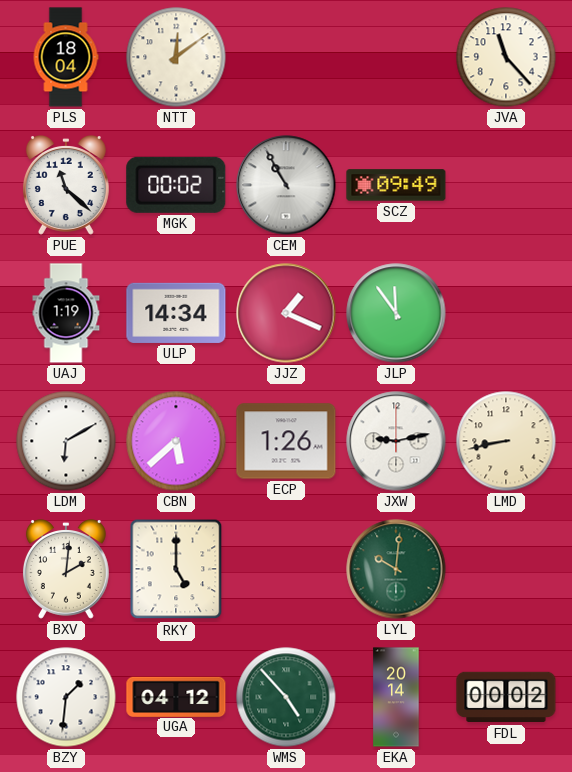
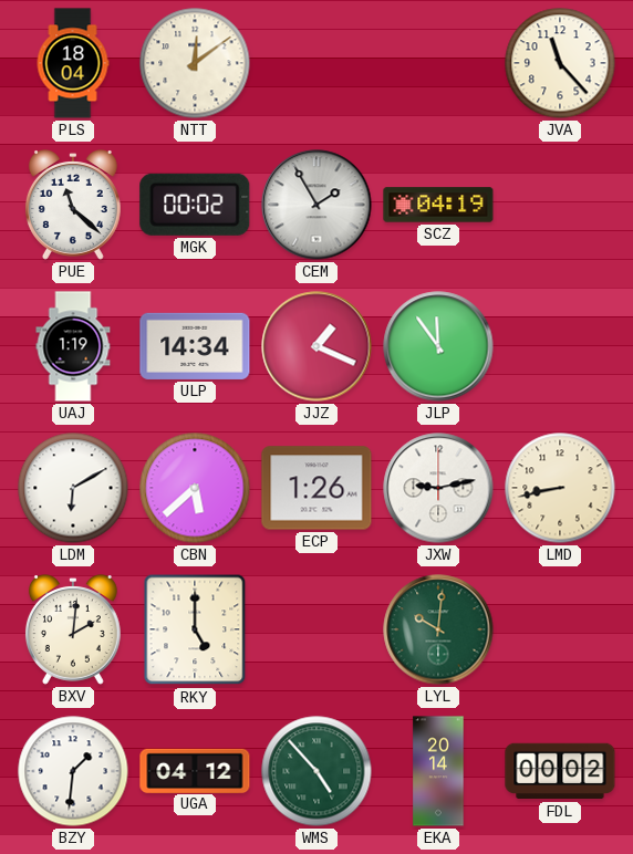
CEM: 10:55 -> 1:55 (316, 205)
SCZ: 09:49 -> 04:19 (438, 205)
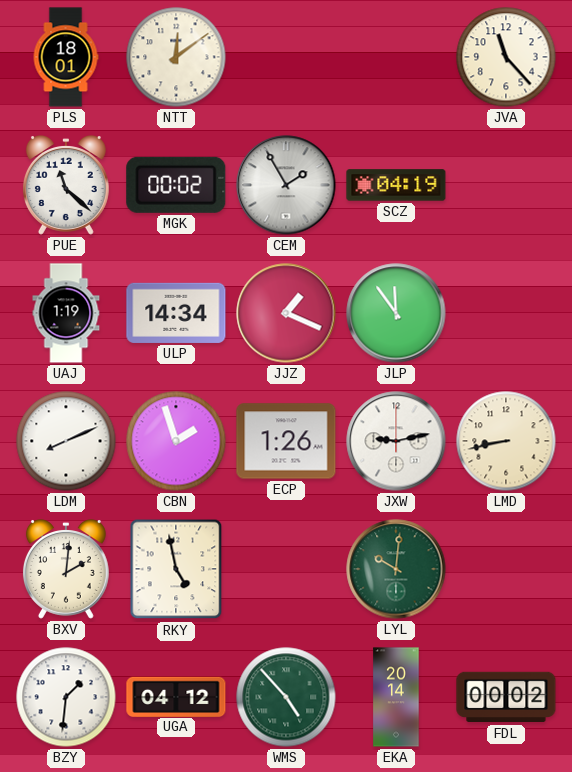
PLS: 18:04 -> 18:01 (66, 57)
LDM: 6:10 -> 8:11 (66, 441)
CBN: 5:38 -> 1:57 (176, 441)
RKY: 5:00 -> 4:58 (176, 569)
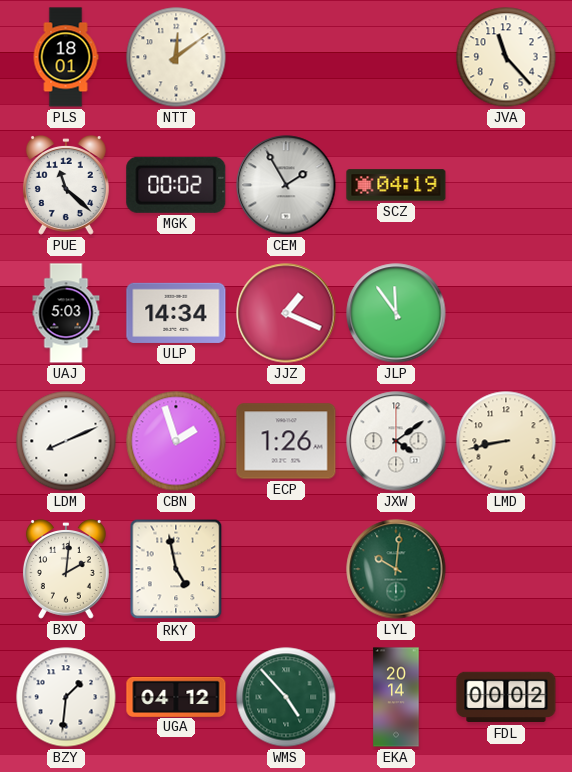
UAJ: 1:19 -> 5:03 (66, 313)
JXW: 9:13 -> 4:09 (396, 441)
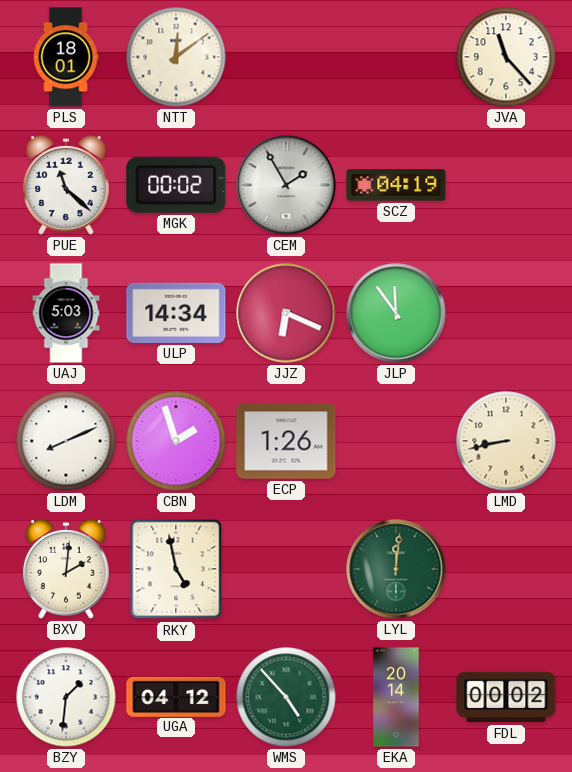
JJZ: 1:19 -> 6:19 (286, 313)
JXW: 4:09 -> none (396, 441)
LYL: 10:01 -> 12:01 (396, 569)
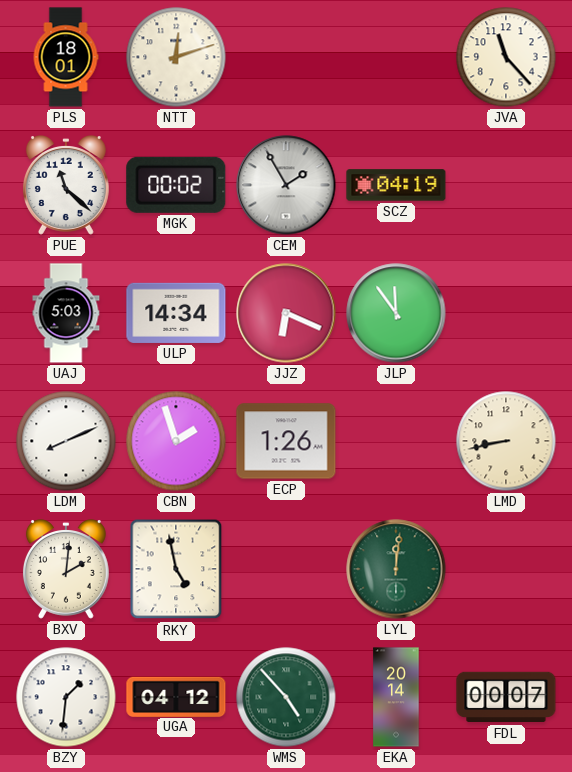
NTT: 12:09 -> 12:12 (176, 57)
FDL: 00:02 -> 00:07 (506, 697)
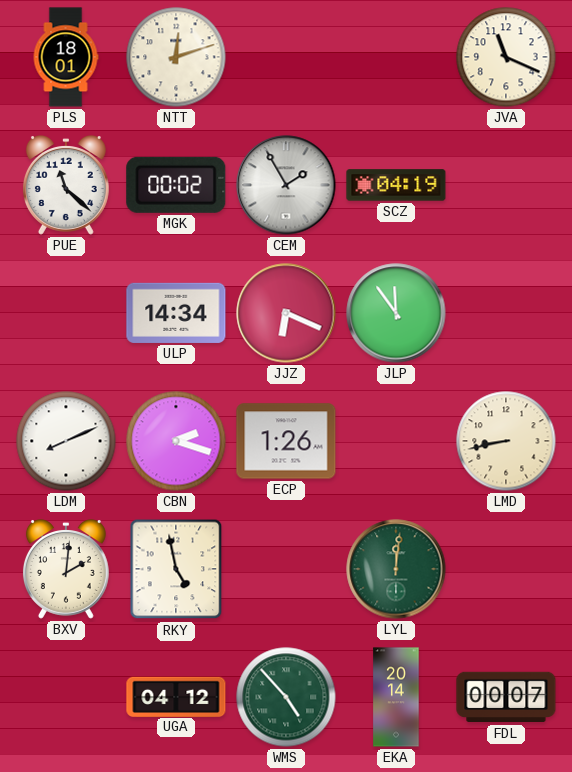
JVA: 11:23 -> 11:19 (506, 57)
UAJ: 5:03 -> none (66, 313)
CBN: 1:57 -> 2:18 (176, 441)
BZY: 1:31 -> none (66, 697)
